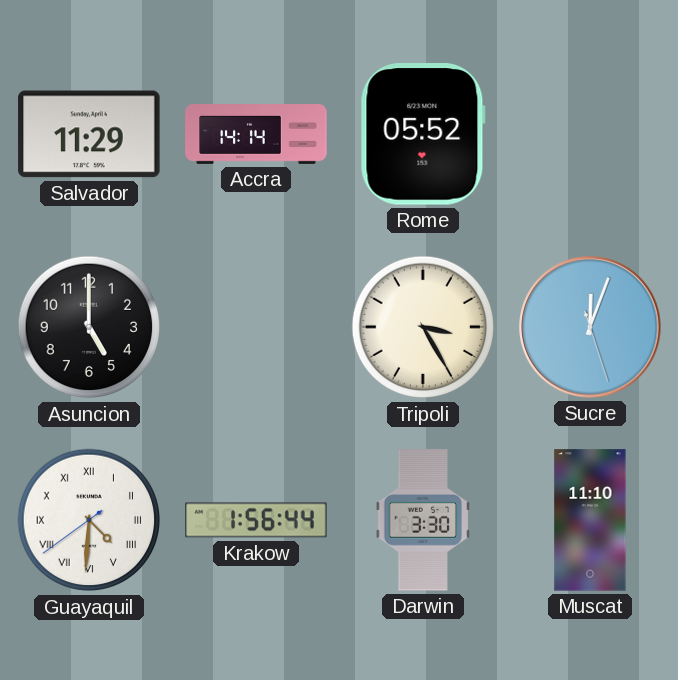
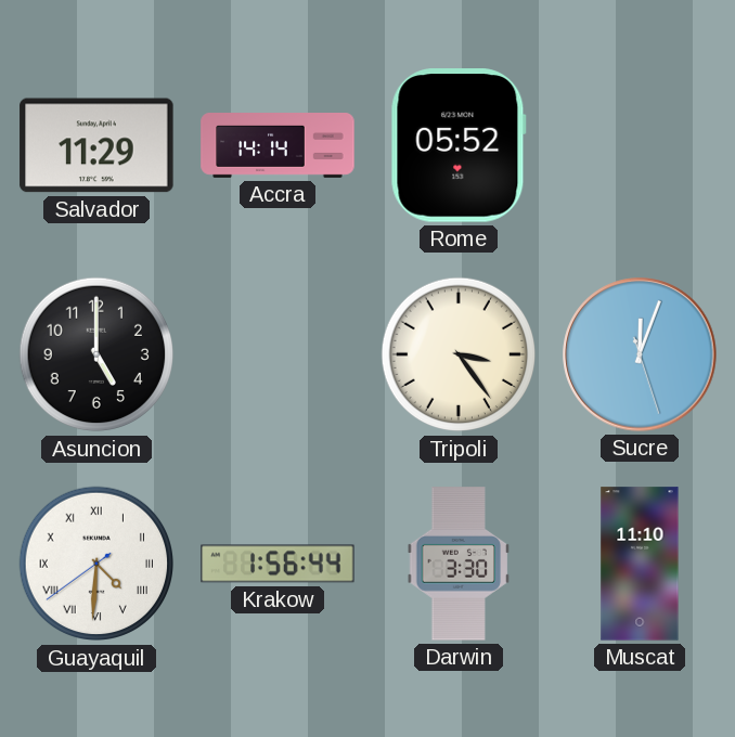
Tripoli: 3:25 -> 3:24 (459, 354)
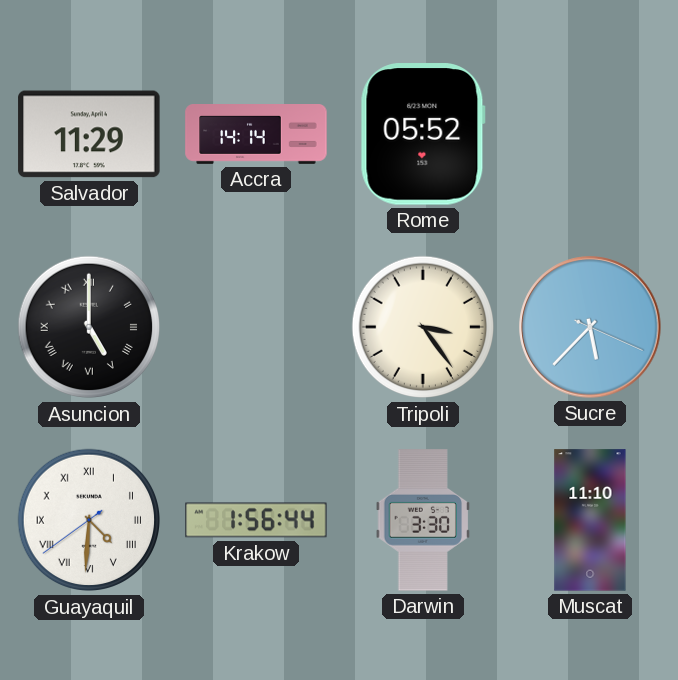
Asuncion numerals: Arabic -> Roman (89, 327)
Sucre: 12:03 -> 5:37 (590, 327)
